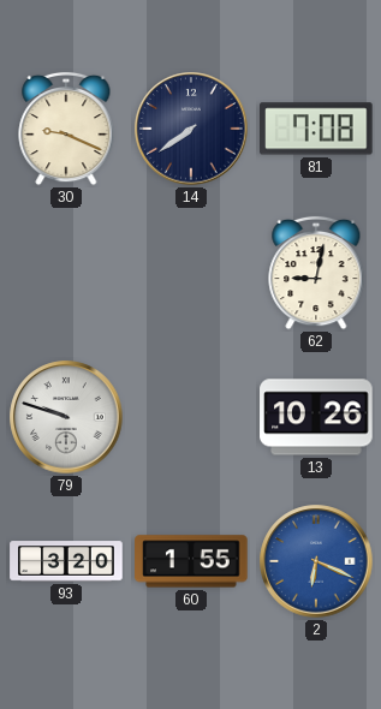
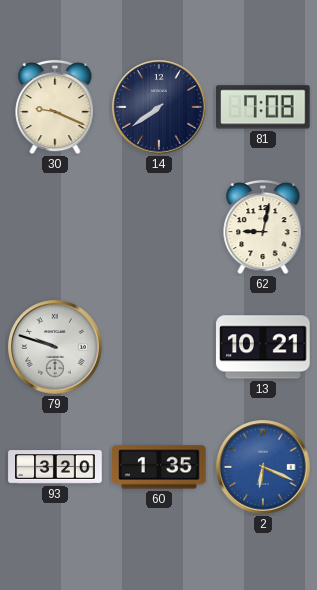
13: 10:26 -> 10:21 (263, 347)
60: 1:55 -> 1:35 (159, 467)
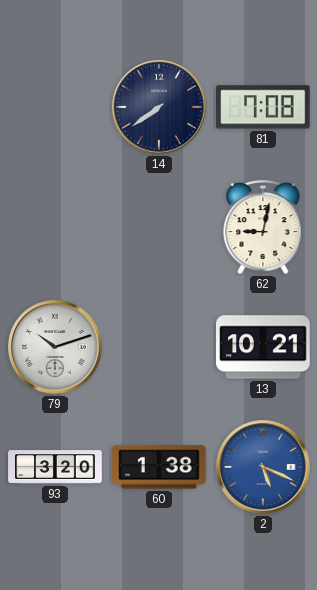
30: 9:19 -> none (55, 107)
79: 9:48 -> 10:12 (55, 347)
60: 1:35 -> 1:38 (159, 467)
2: 6:19 -> 5:19 (263, 467)
